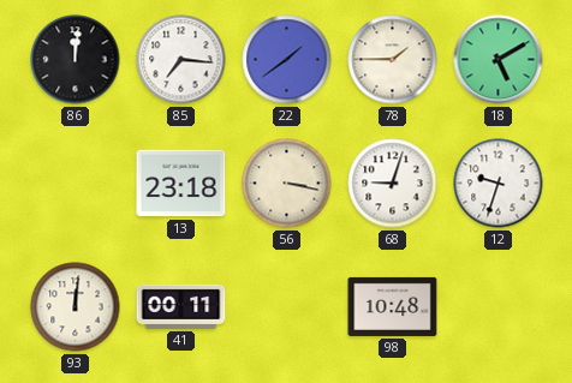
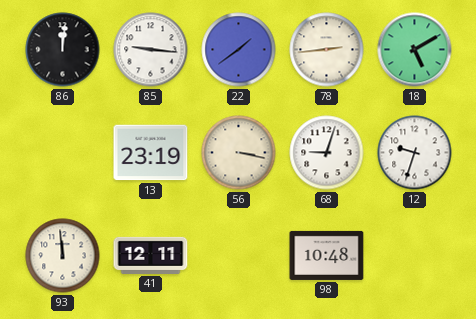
85: 7:16 -> 9:16 (151, 50)
78: 1:45 -> 2:44 (327, 50)
13: 23:18 -> 23:19 (151, 153)
93: 12:01 -> 11:59 (63, 256)
41: 00:11 -> 12:11 (151, 255)
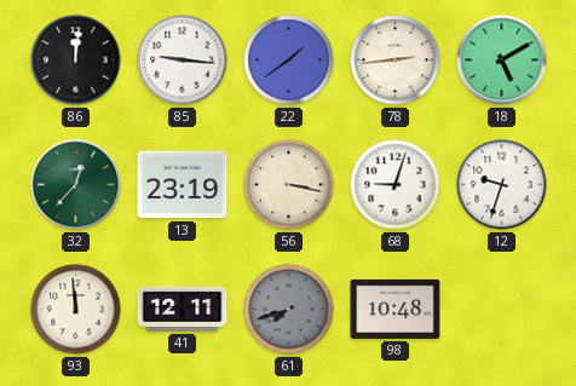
32: none -> 12:37 (76, 185)
61: none -> 7:42 (289, 310)
